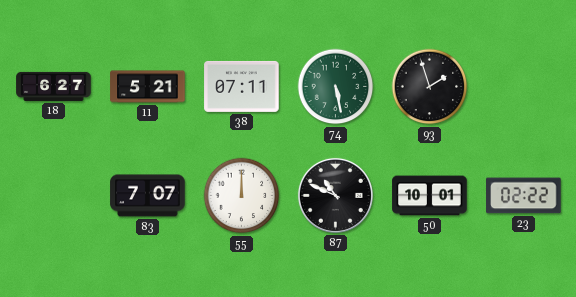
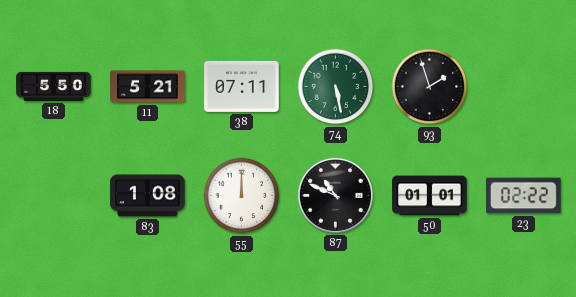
18: 6:27 -> 5:50 (54, 86)
83: 7:07 -> 1:08 (148, 196)
50: 10:01 -> 01:01 (430, 196)
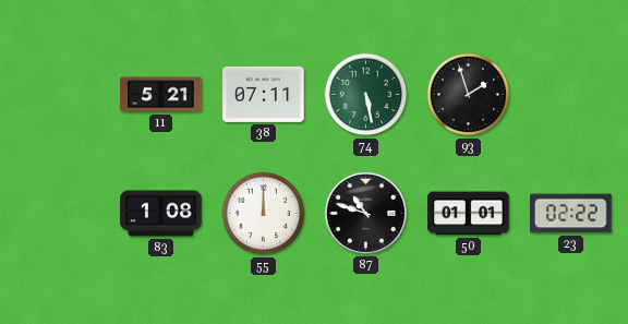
18: 5:50 -> none (54, 86)
87: 10:49 -> 10:48 (365, 213)
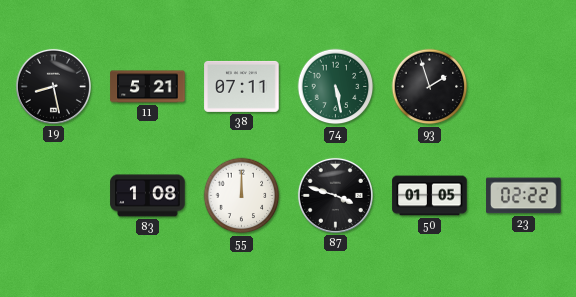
19: none -> 8:28 (53, 86)
87: 10:48 -> 3:48 (335, 195)
50: 01:01 -> 01:05 (430, 196)
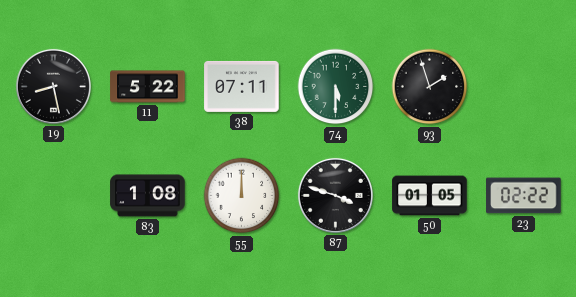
11: 5:21 -> 5:22 (148, 87)
74: 5:28 -> 5:30 (336, 87)
